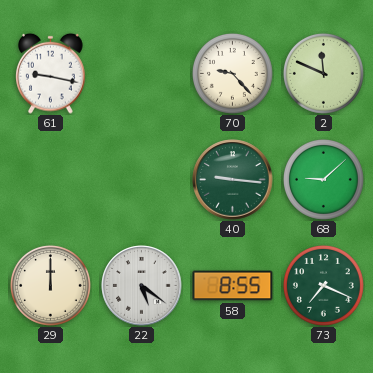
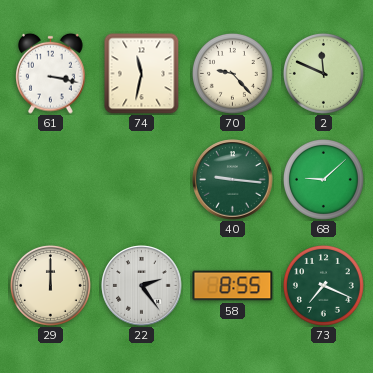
61: 9:17 -> 3:17 (51, 73)
74: none -> 11:32 (142, 73)
22: 5:21 -> 2:24 (142, 286)
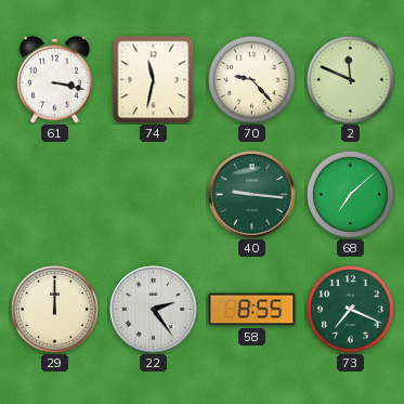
68: 9:08 -> 7:08 (350, 194)
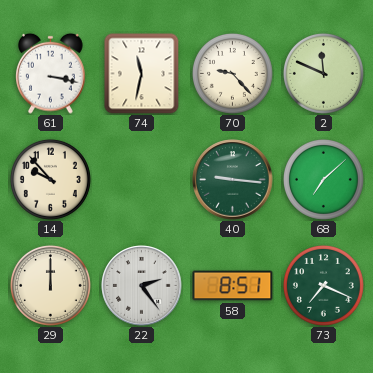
14: none -> 9:53 (50, 179)
58: 8:55 -> 8:51 (233, 286)
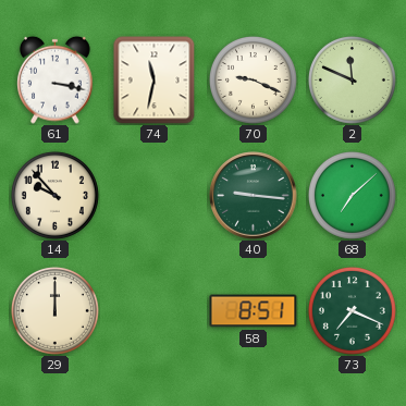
70: 9:23 -> 9:19 (253, 79)
22: 2:24 -> none (142, 286)
